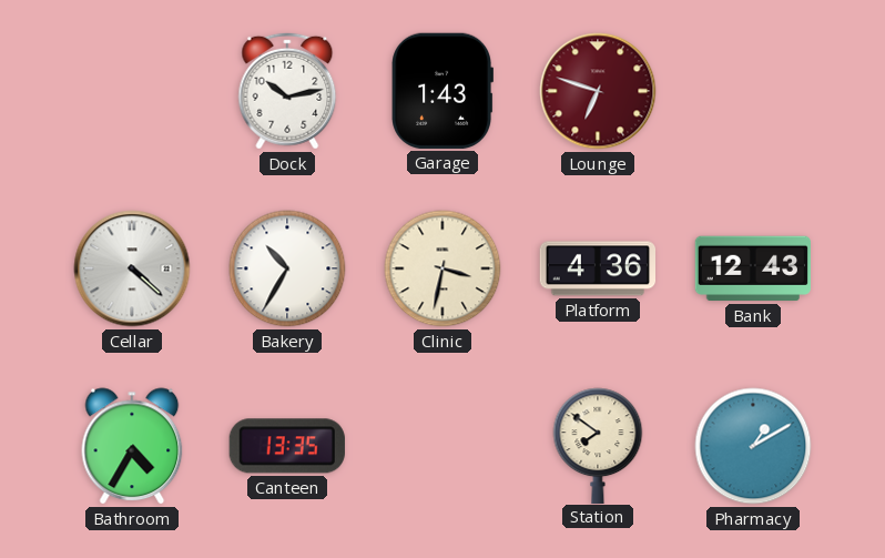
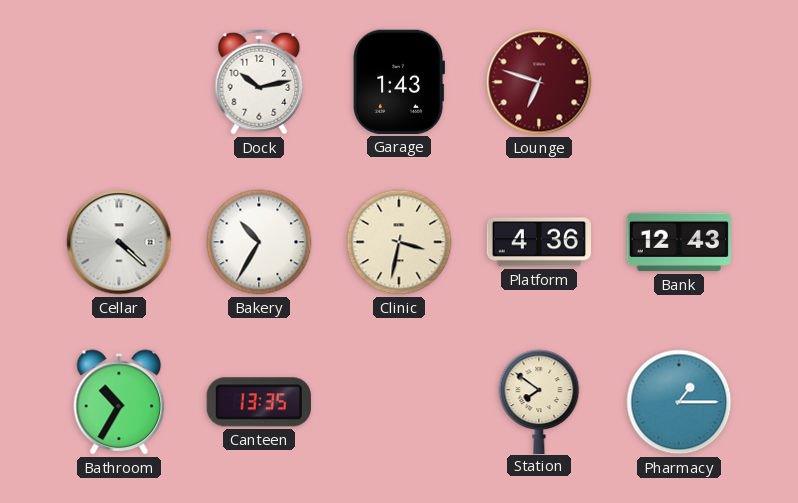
Bathroom: 4:35 -> 10:35 (119, 402)
Pharmacy: 1:10 -> 1:15 (679, 402)
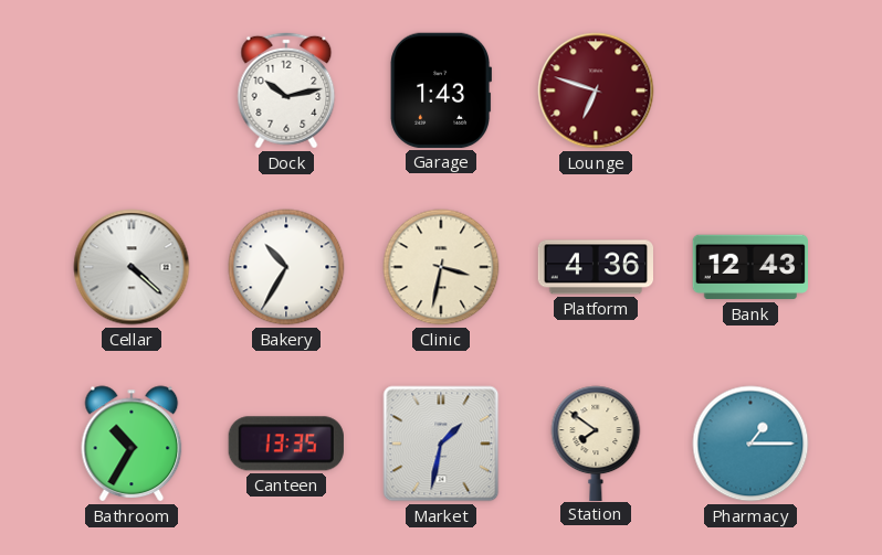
Market: none -> 1:32 (441, 444)
